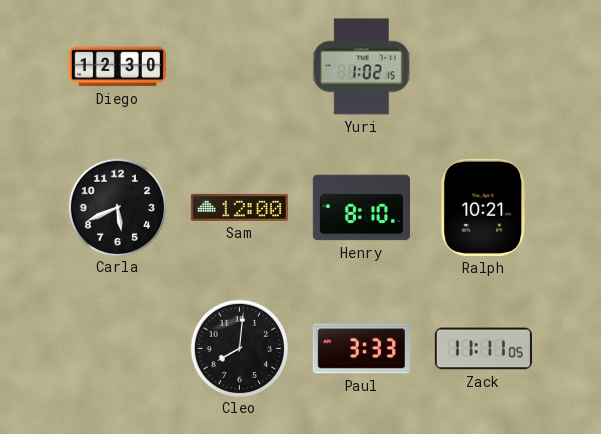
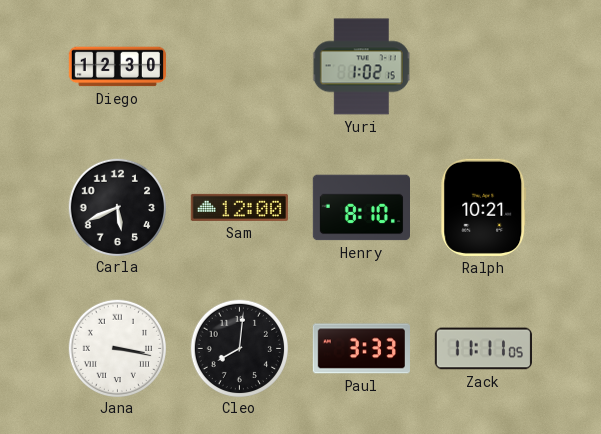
Jana: none -> 3:17 (117, 348)
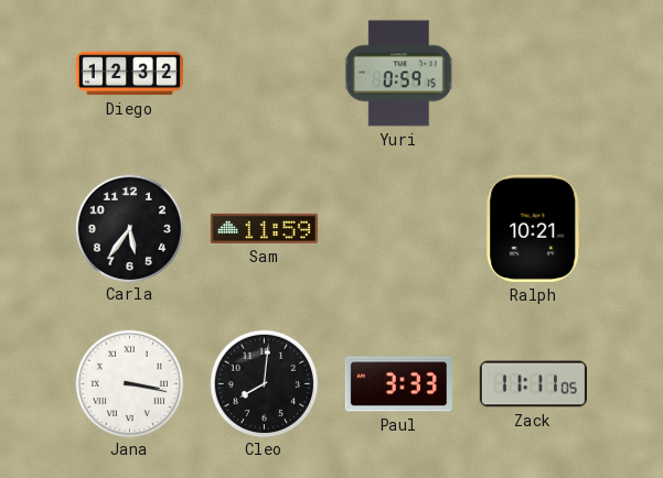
Diego: 12:30 -> 12:32 (129, 74)
Yuri: 1:02 -> 0:59 (399, 74)
Carla: 5:41 -> 5:36 (129, 228)
Sam: 12:00 -> 11:59 (264, 228)
Henry: 8:10 -> none (361, 208)
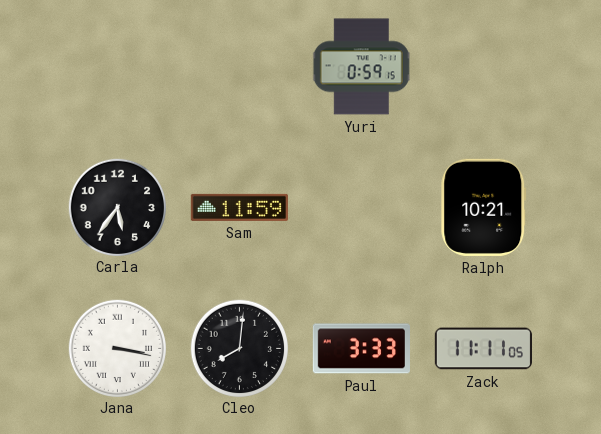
Diego: 12:32 -> none (129, 74)
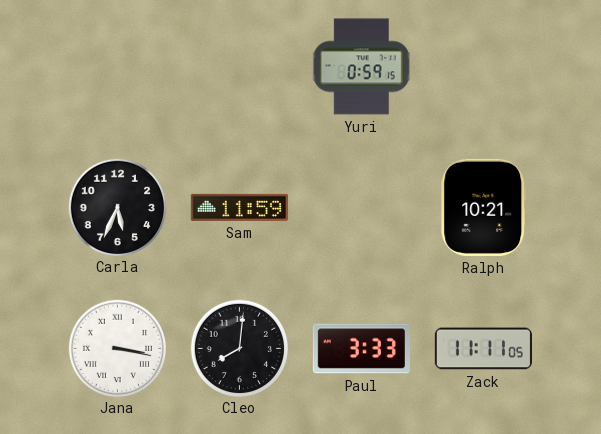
Carla: 5:36 -> 5:34 (117, 207)
